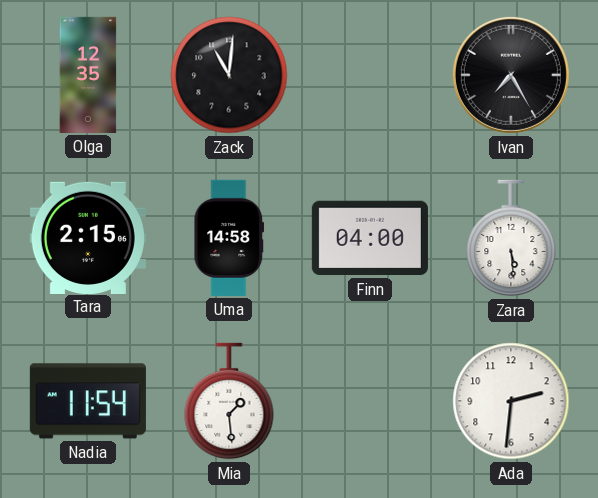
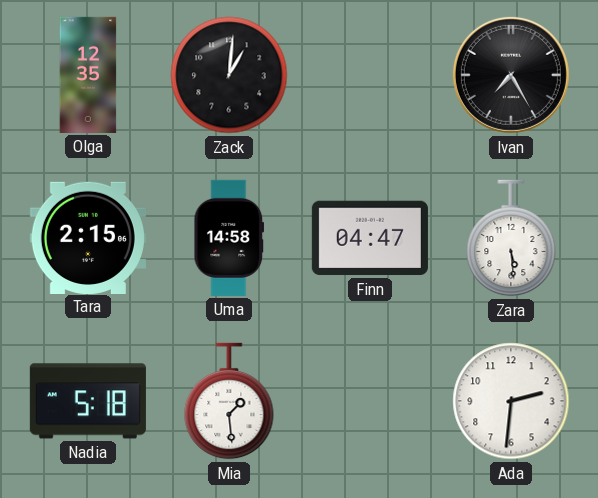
Zack: 11:01 -> 1:01 (229, 75)
Finn: 04:00 -> 04:47 (370, 238)
Nadia: 11:54 -> 5:18 (88, 401)
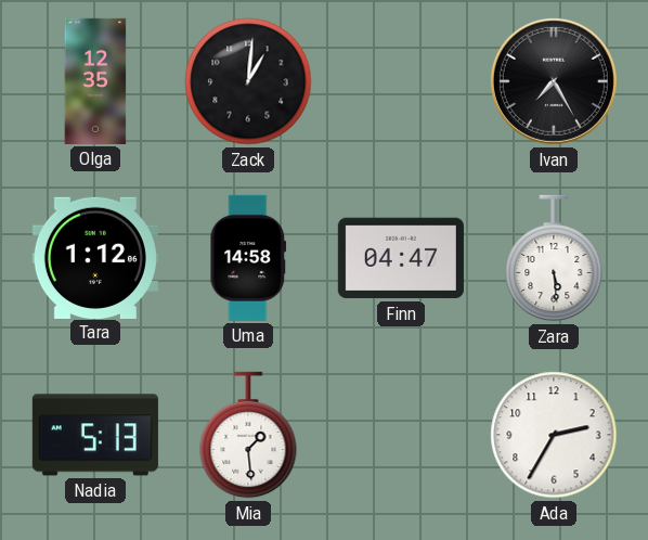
Tara: 2:15 -> 1:12 (95, 257)
Nadia: 5:18 -> 5:13 (95, 435)
Ada: 2:31 -> 2:35 (554, 435)
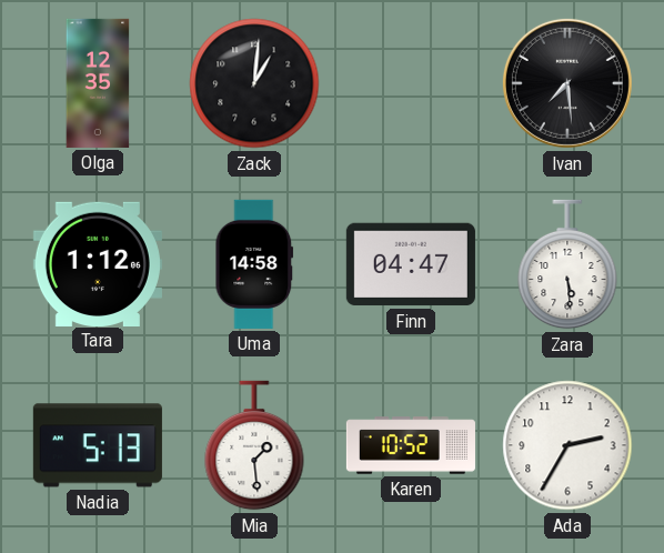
Ivan: 7:25 -> 7:29 (567, 83)
Karen: none -> 10:52 (411, 445)
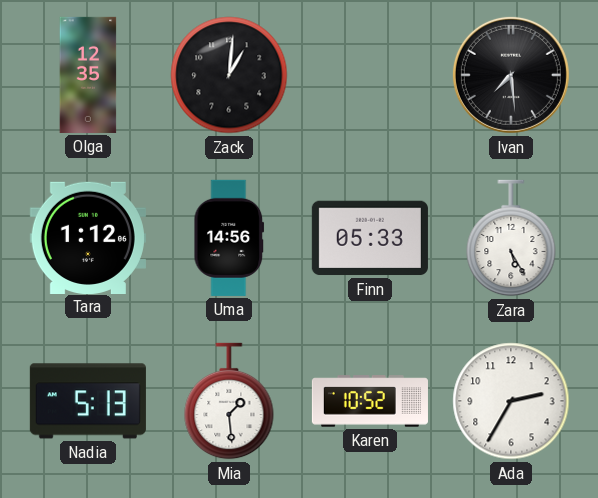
Uma: 14:58 -> 14:56 (229, 238)
Finn: 04:47 -> 05:33 (370, 238)
Zara: 5:29 -> 5:25 (511, 238)
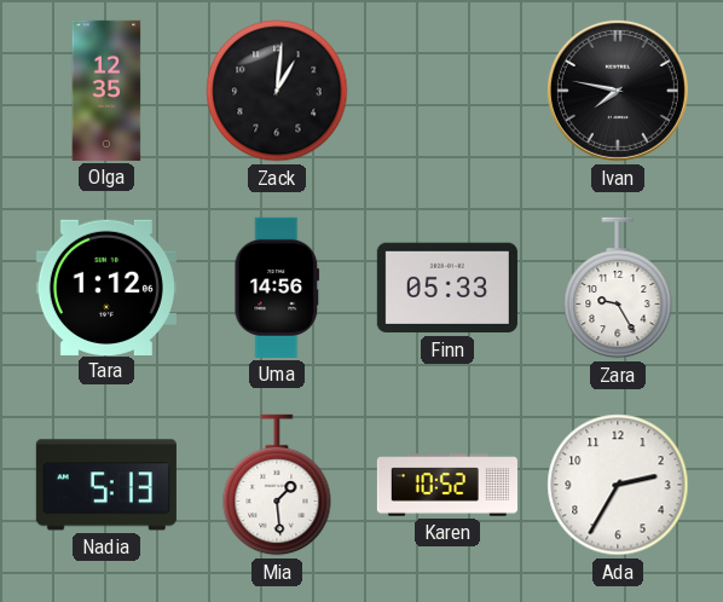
Ivan: 7:29 -> 7:47 (618, 91)
Zara: 5:25 -> 9:25 (618, 288)
